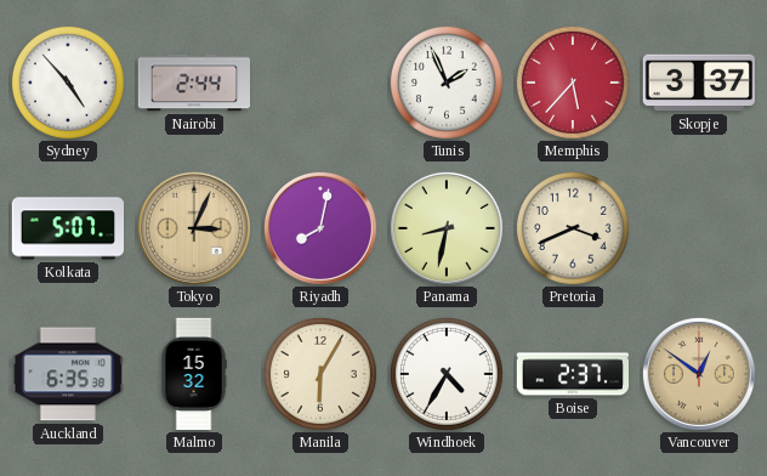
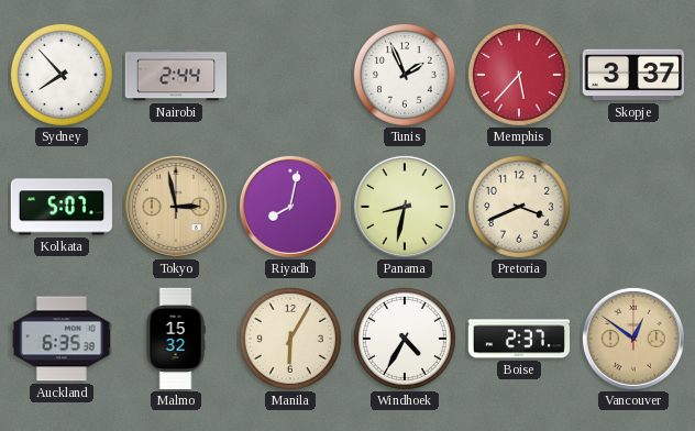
Sydney: 4:53 -> 7:53 (62, 75)
Tokyo: 3:04 -> 2:58 (176, 207)
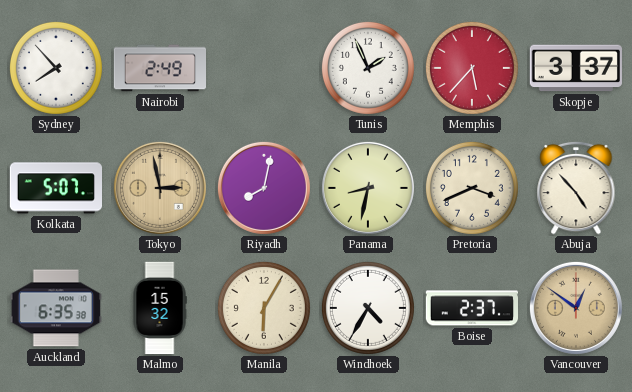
Nairobi: 2:44 -> 2:49 (159, 68)
Abuja: none -> 4:53 (576, 188)
